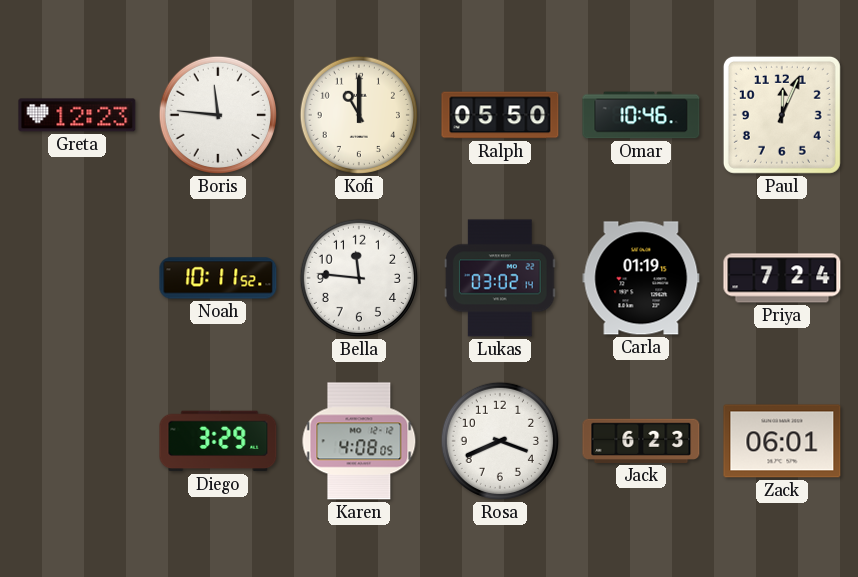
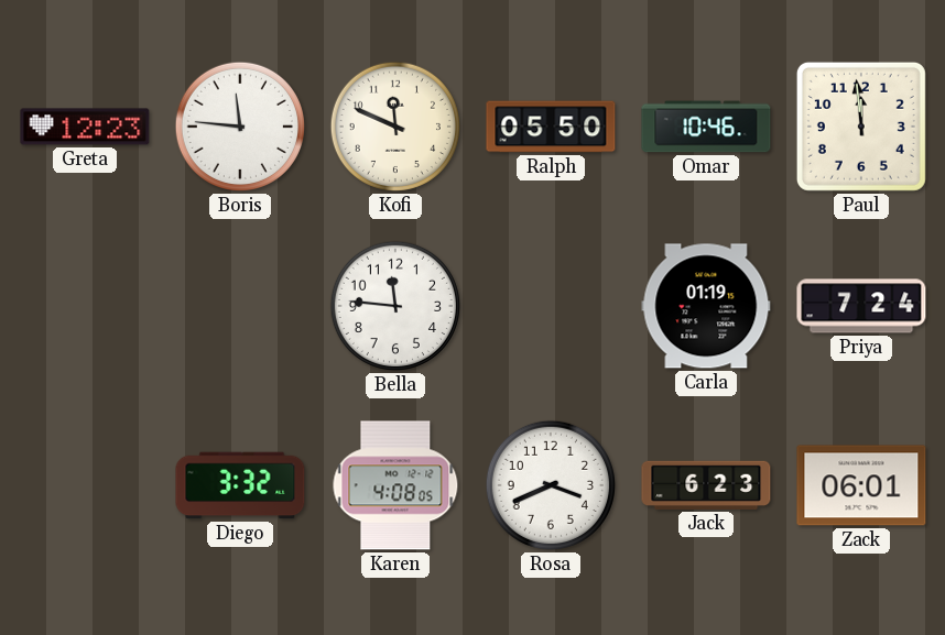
Kofi: 11:00 -> 11:49 (395, 127)
Paul: 12:04 -> 11:59 (861, 127)
Noah: 10:11 -> none (218, 278)
Lukas: 03:02 -> none (500, 278)
Diego: 3:29 -> 3:32 (240, 485)
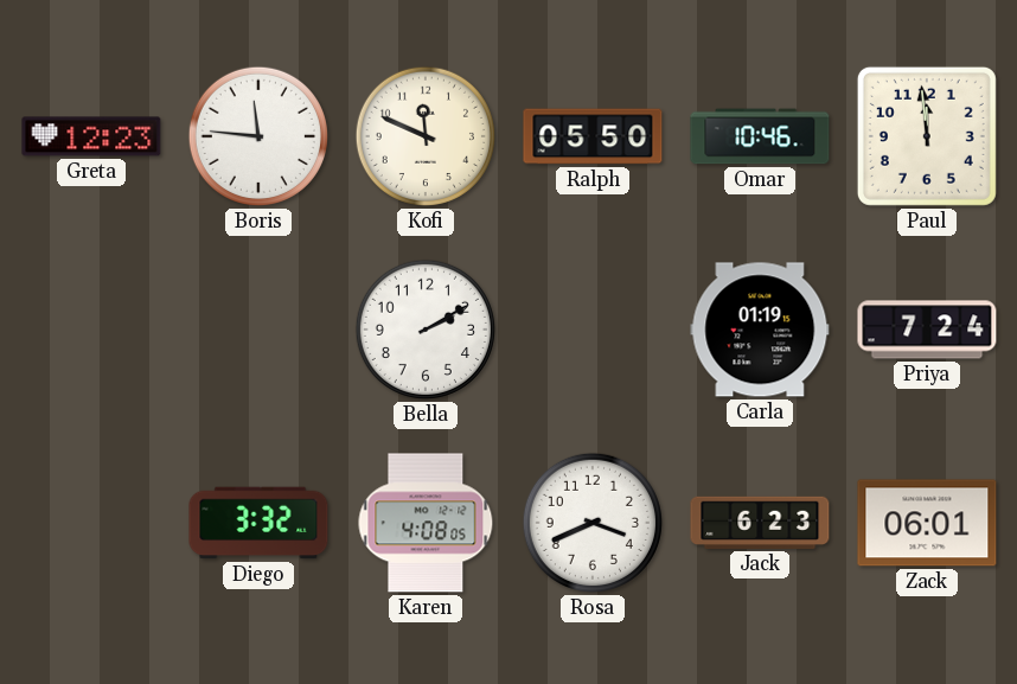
Bella: 11:46 -> 2:10 (426, 330)
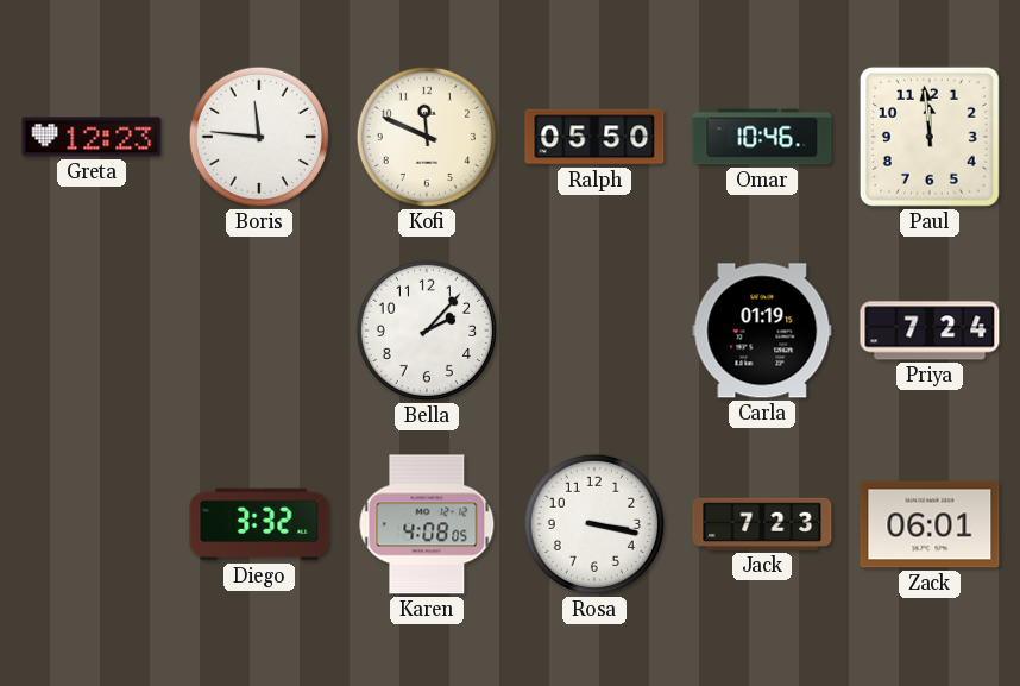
Bella: 2:10 -> 2:07 (427, 331)
Rosa: 3:41 -> 3:17 (594, 524)
Jack: 6:23 -> 7:23 (762, 524)
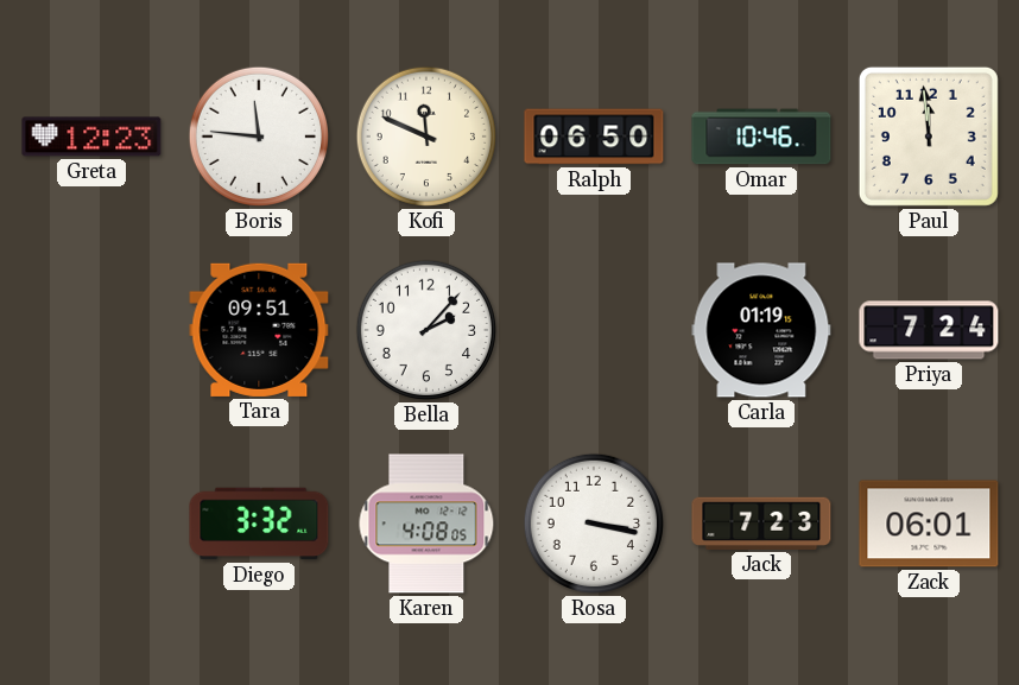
Ralph: 05:50 -> 06:50 (594, 137)
Tara: none -> 09:51 (259, 330)
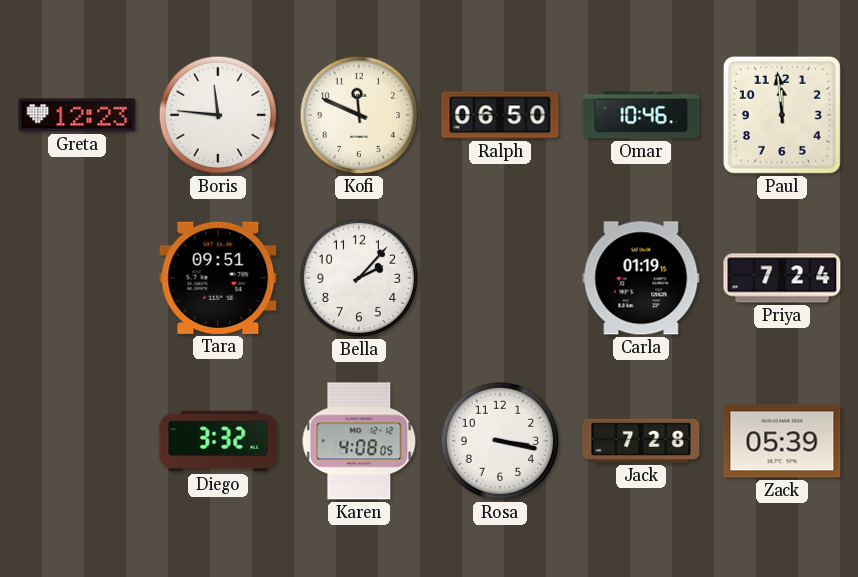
Jack: 7:23 -> 7:28 (641, 441)
Zack: 06:01 -> 05:39 (782, 441)
